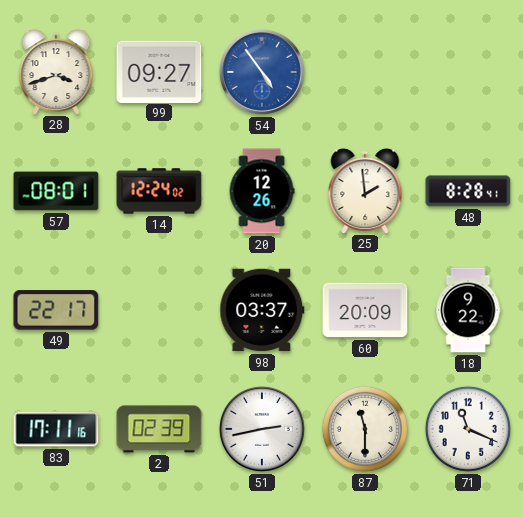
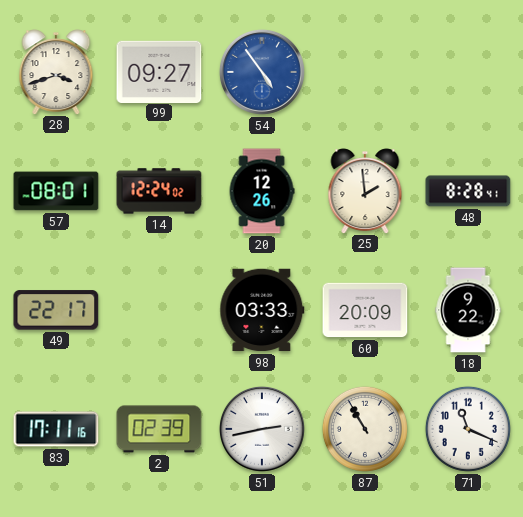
98: 03:37 -> 03:33 (262, 310)
87: 11:30 -> 10:55 (365, 429)
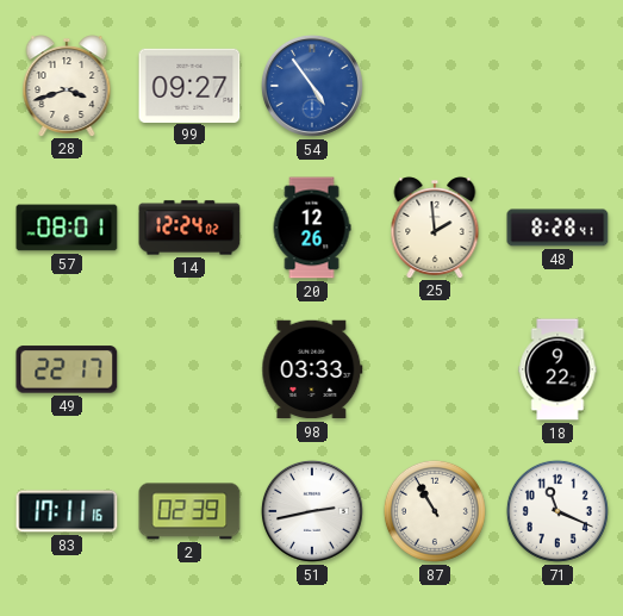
60: 20:09 -> none (365, 310)
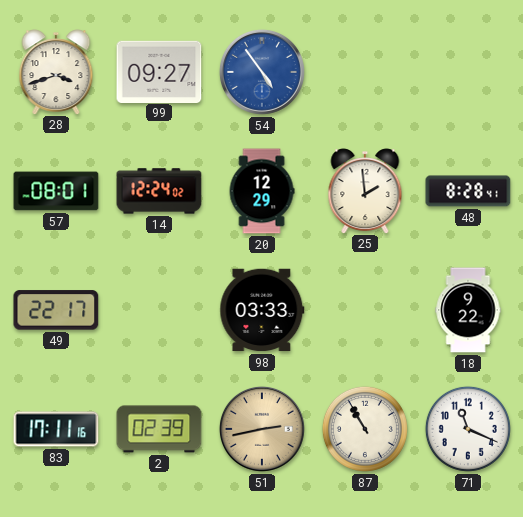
20: 12:26 -> 12:29 (262, 191)
51 dial: white -> champagne (262, 429)
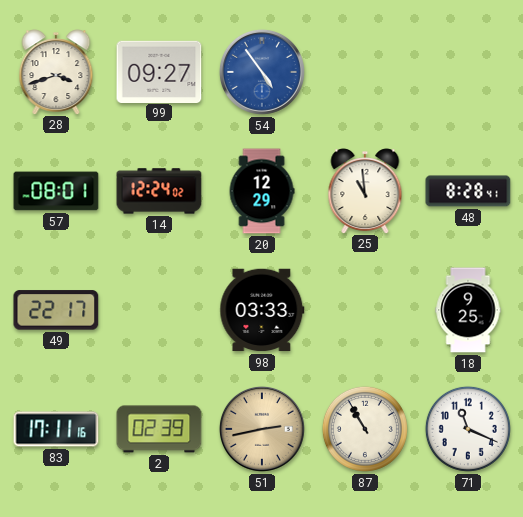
25: 1:59 -> 10:59 (365, 191)
18: 9:22 -> 9:25 (468, 310)
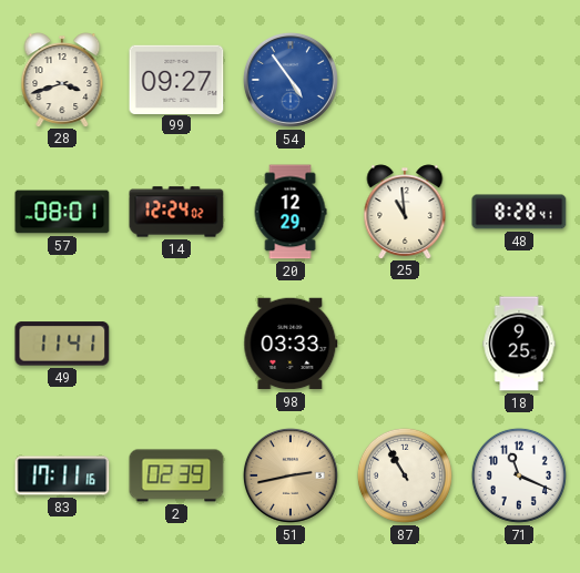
49: 22:17 -> 11:41 (62, 344)
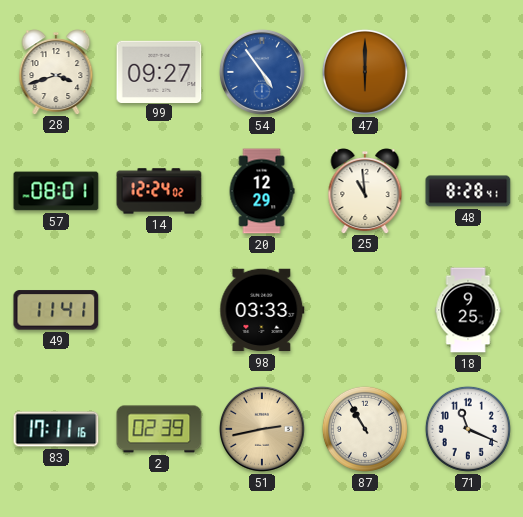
47: none -> 6:00 (365, 72)
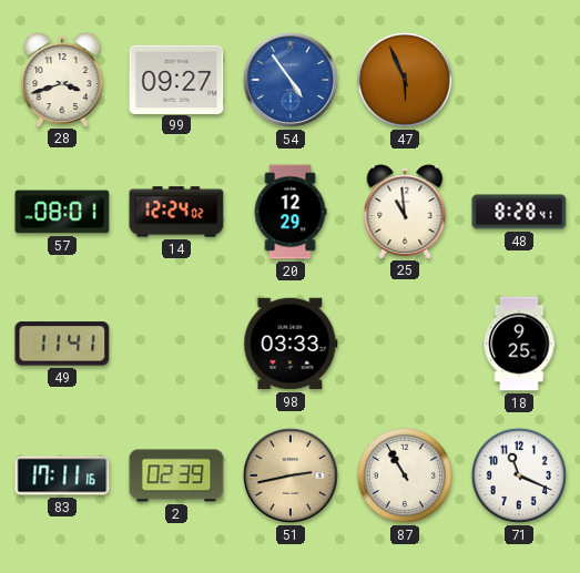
47: 6:00 -> 5:56 (405, 80)
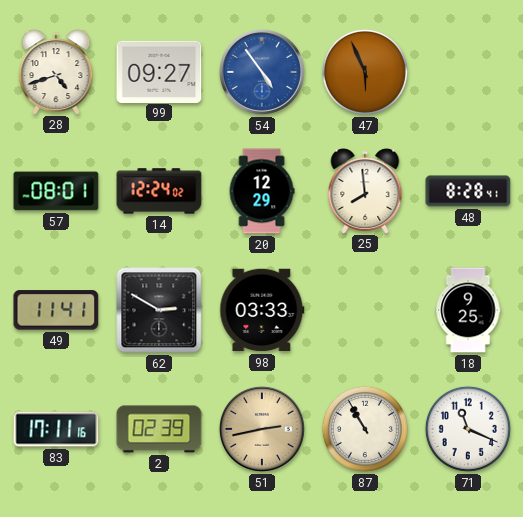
28: 3:42 -> 4:42 (56, 72)
25: 10:59 -> 7:59 (365, 191)
62: none -> 2:50 (159, 310)
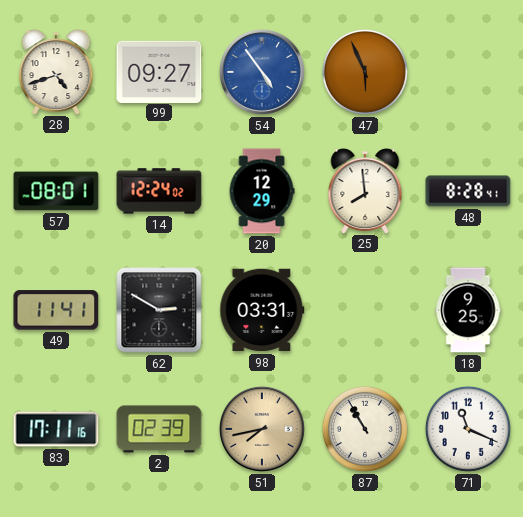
98: 03:33 -> 03:31 (262, 310)
51: 2:43 -> 7:43 (262, 429)
